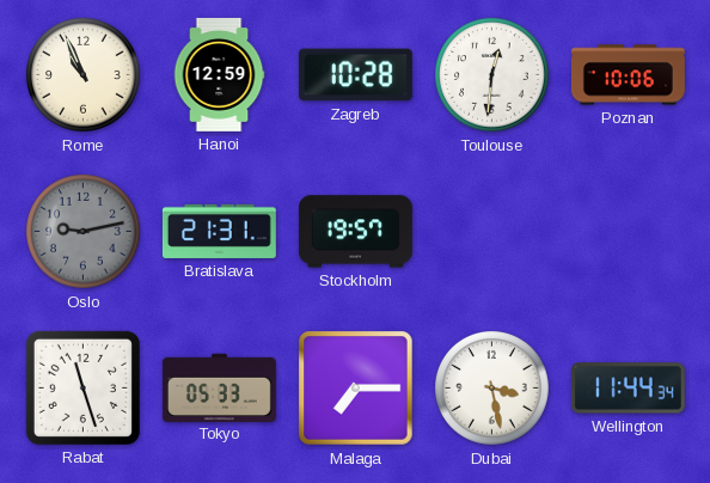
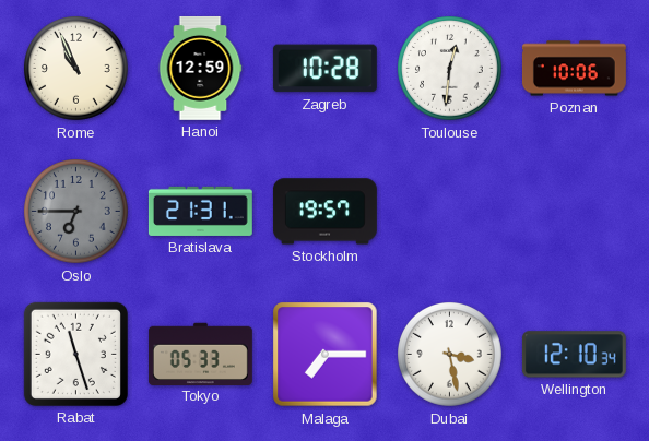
Oslo: 9:13 -> 6:45 (76, 212)
Wellington: 11:44 -> 12:10 (574, 355)
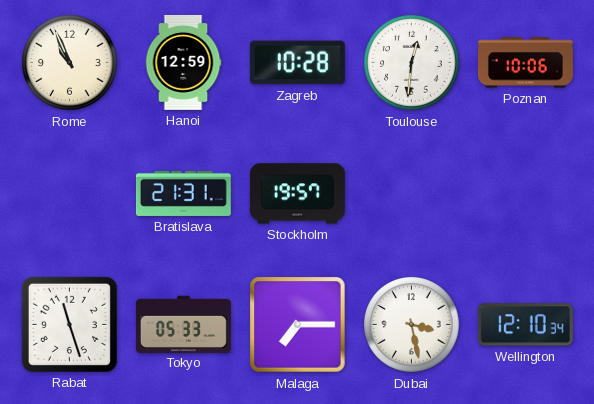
Oslo: 6:45 -> none (76, 212)
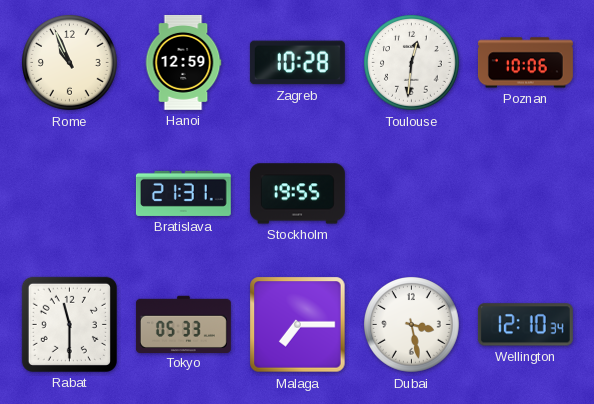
Stockholm: 19:57 -> 19:55 (297, 194)
Rabat: 11:27 -> 11:30 (69, 324)
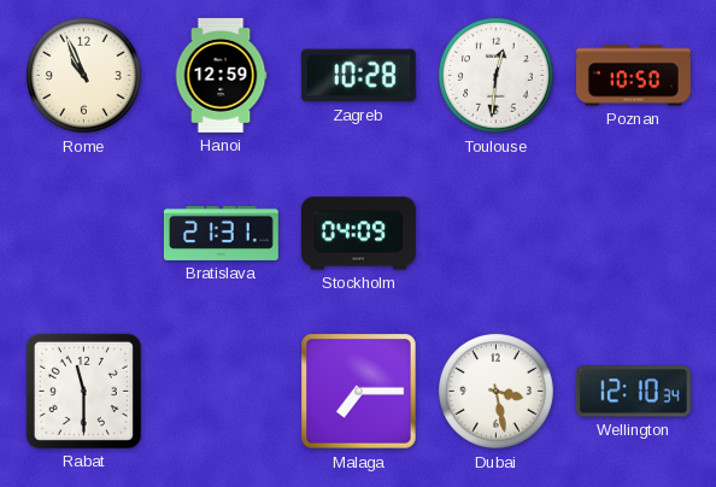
Poznan: 10:06 -> 10:50 (633, 76)
Stockholm: 19:55 -> 04:09 (358, 234)
Tokyo: 05:33 -> none (183, 324)
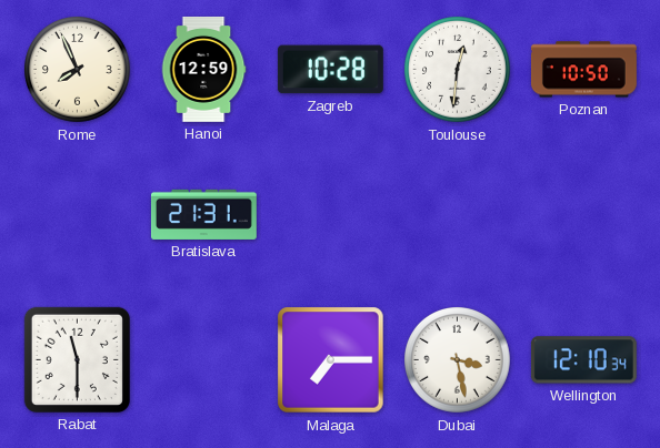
Rome: 10:56 -> 7:56 (78, 70)
Stockholm: 04:09 -> none (358, 234)
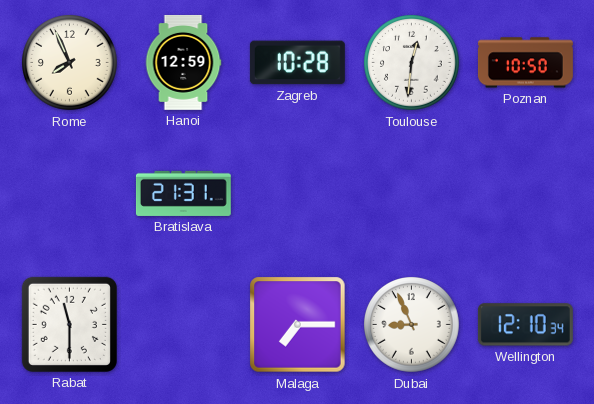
Dubai: 3:28 -> 8:56 (412, 325)
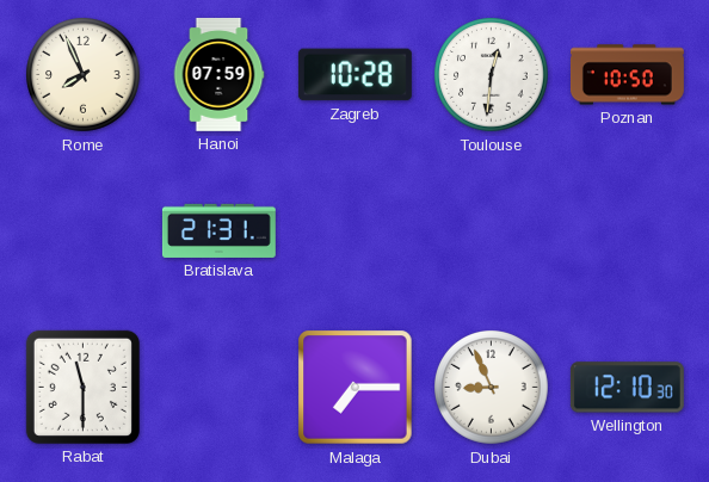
Hanoi: 12:59 -> 07:59 (218, 74)
Wellington: 12:10:34 -> 12:10:30 (627, 388)
